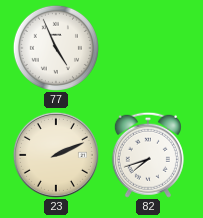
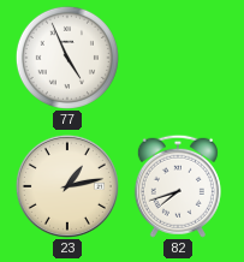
23: 2:11 -> 1:13 (67, 186)
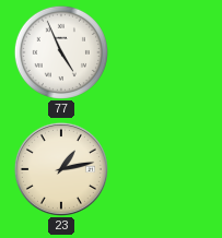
82: 7:42 -> none (178, 186)
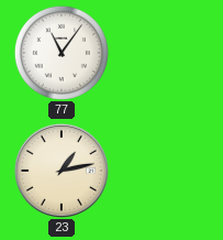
77: 4:56 -> 11:06 (62, 53)
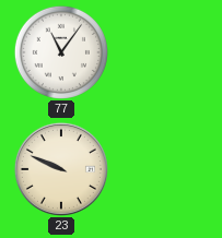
23: 1:13 -> 9:49 (61, 169)
